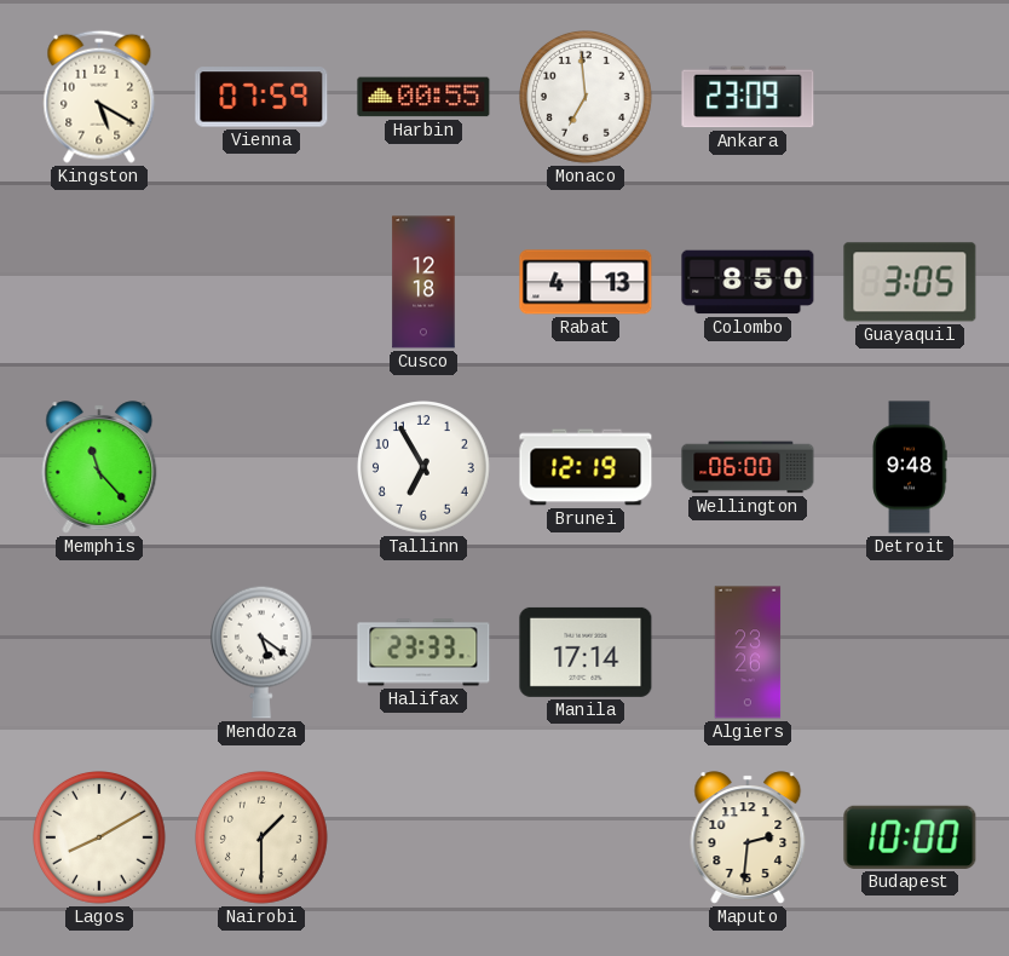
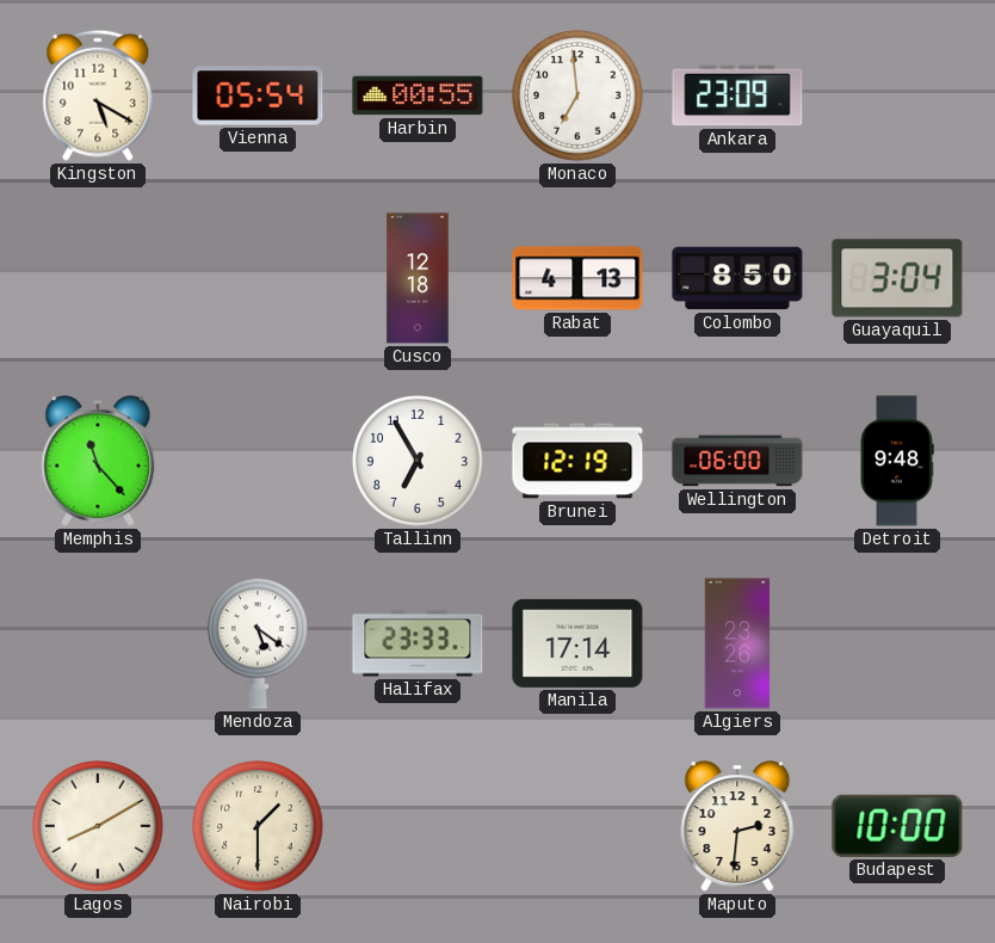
Vienna: 07:59 -> 05:54 (258, 95)
Guayaquil: 3:05 -> 3:04 (897, 278)
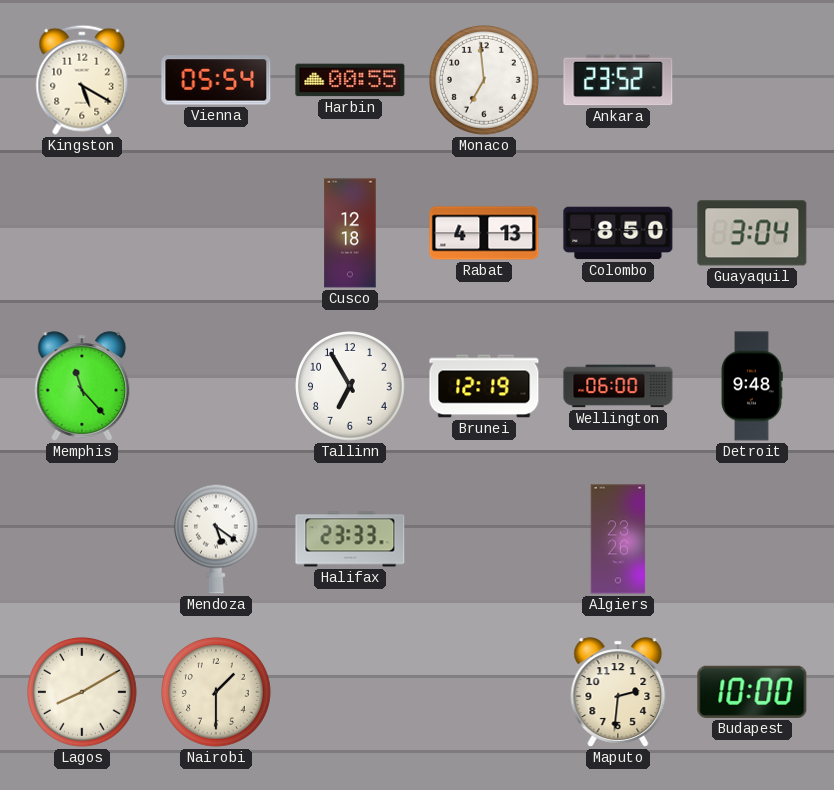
Ankara: 23:09 -> 23:52 (618, 80)
Manila: 17:14 -> none (577, 643)
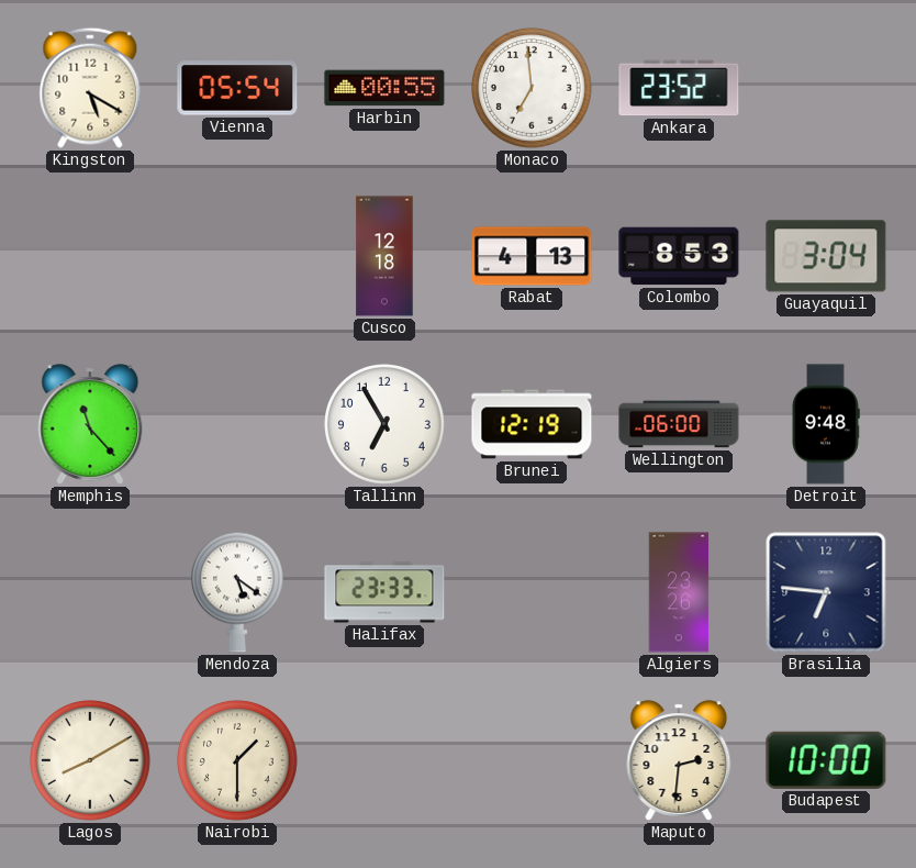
Colombo: 8:50 -> 8:53 (679, 256)
Brasilia: none -> 6:46 (826, 592)
